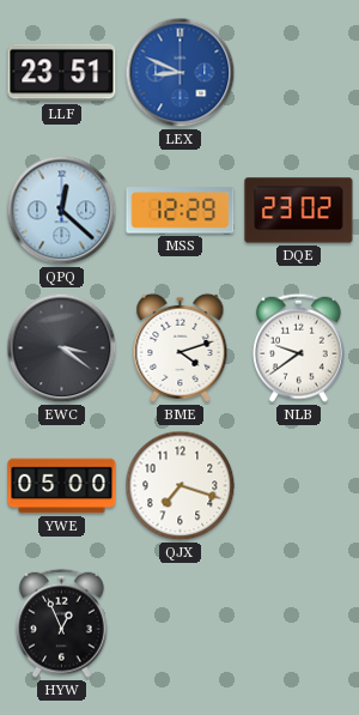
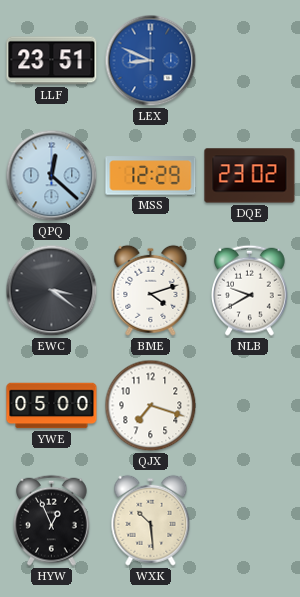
NLB: 9:39 -> 9:40 (250, 290)
WXK: none -> 10:29 (151, 520)
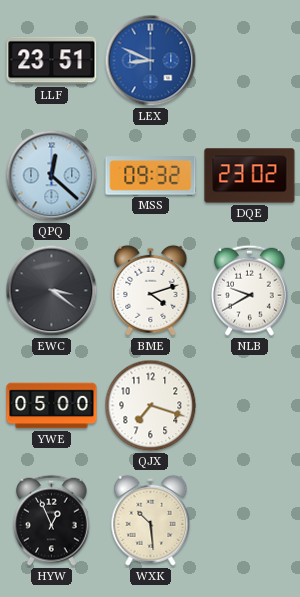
MSS: 12:29 -> 09:32 (151, 176)
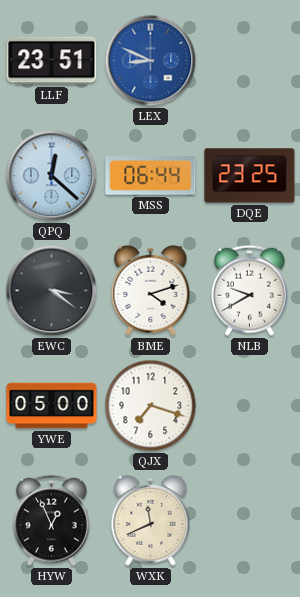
MSS: 09:32 -> 06:44 (151, 176)
DQE: 23:02 -> 23:25 (250, 176)
WXK: 10:29 -> 11:41 (151, 520)
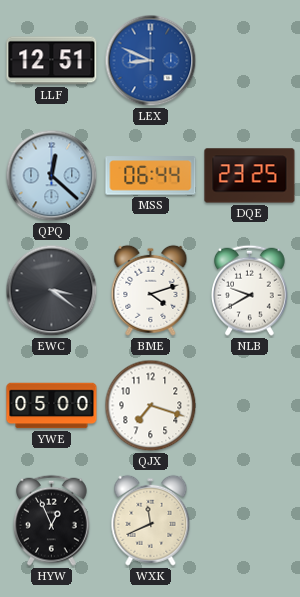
LLF: 23:51 -> 12:51 (52, 61)
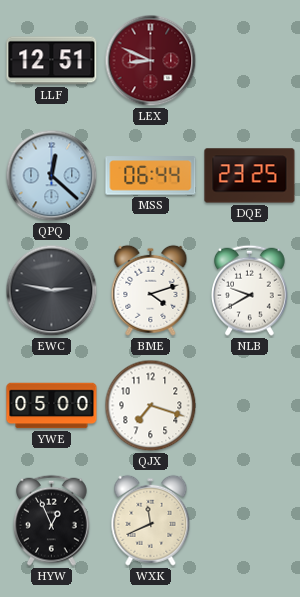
LEX dial: blue -> burgundy (151, 61)
EWC: 3:21 -> 2:47 (52, 291)
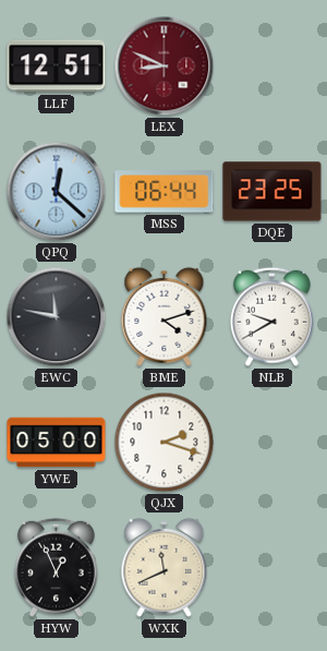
EWC: 2:47 -> 11:47 (57, 317)
QJX: 7:18 -> 2:18 (165, 443)
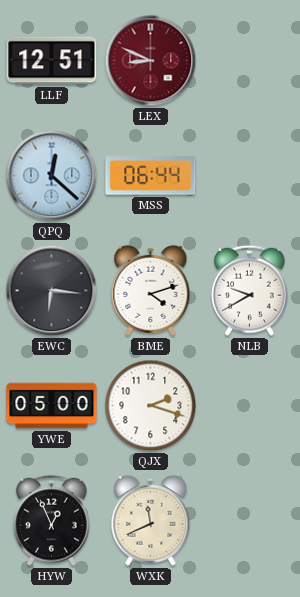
DQE: 23:25 -> none (272, 192)
EWC: 11:47 -> 6:16 (52, 291)
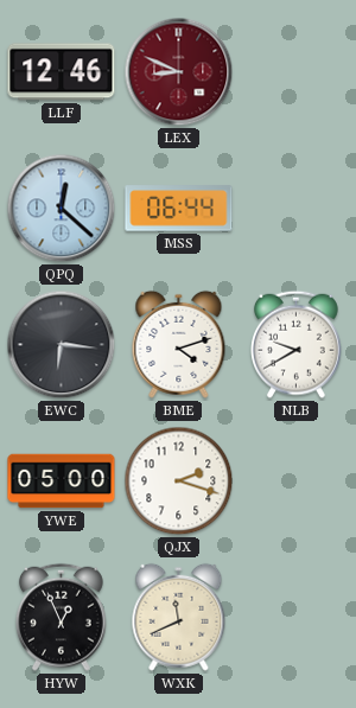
LLF: 12:51 -> 12:46 (62, 72)
